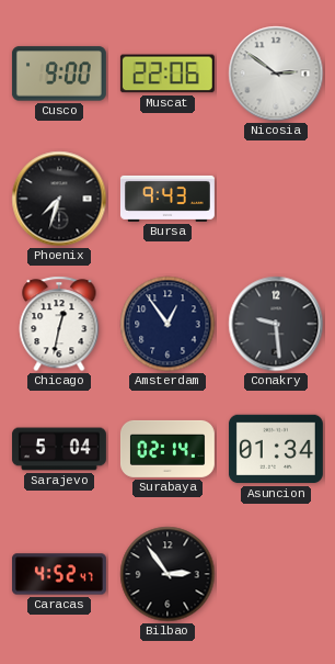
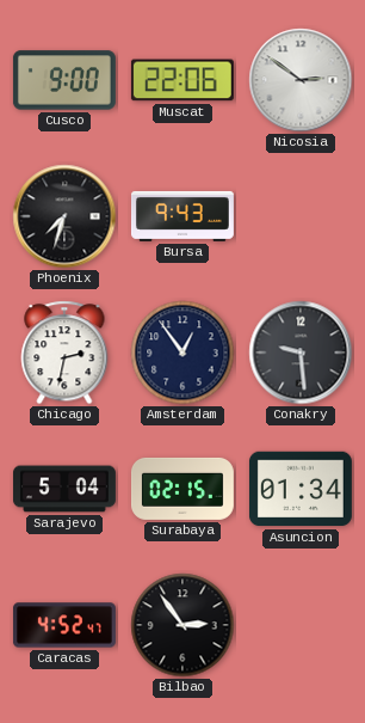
Chicago: 12:32 -> 2:32 (64, 353)
Surabaya: 02:14 -> 02:15 (182, 489)
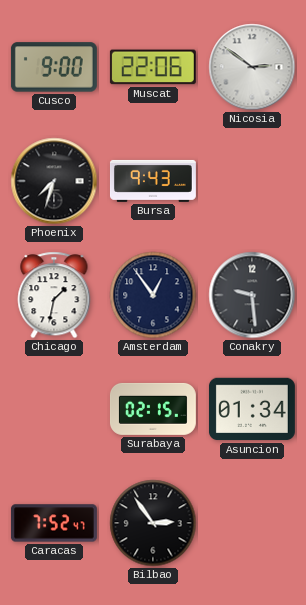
Chicago: 2:32 -> 1:32 (54, 295)
Sarajevo: 5:04 -> none (64, 489)
Caracas: 4:52 -> 7:52 (54, 523)
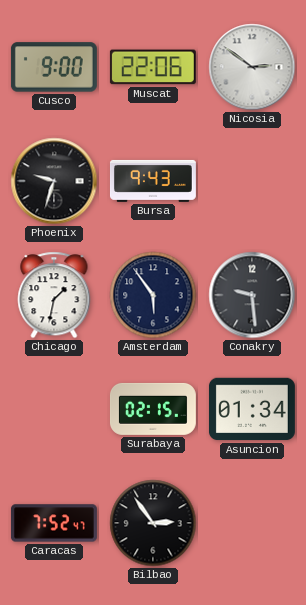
Phoenix: 7:33 -> 9:33 (54, 181)
Amsterdam: 12:54 -> 5:54 (153, 295)
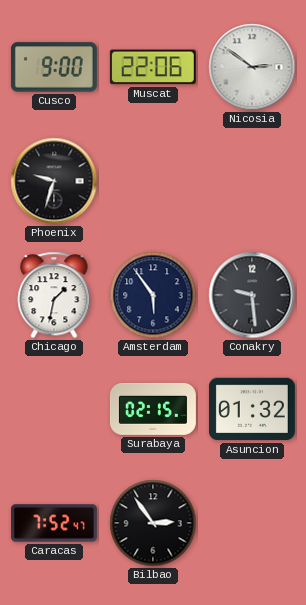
Bursa: 9:43 -> none (153, 181)
Asuncion: 01:34 -> 01:32 (252, 409)
